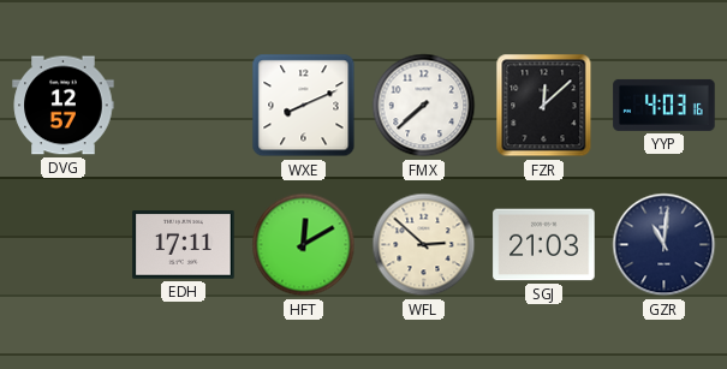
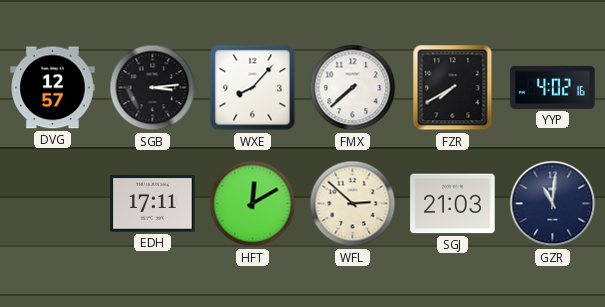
SGB: none -> 3:14 (153, 88)
WXE: 8:11 -> 8:07 (253, 88)
FZR: 12:08 -> 7:40 (453, 88)
YYP: 4:03 -> 4:02 (553, 87)
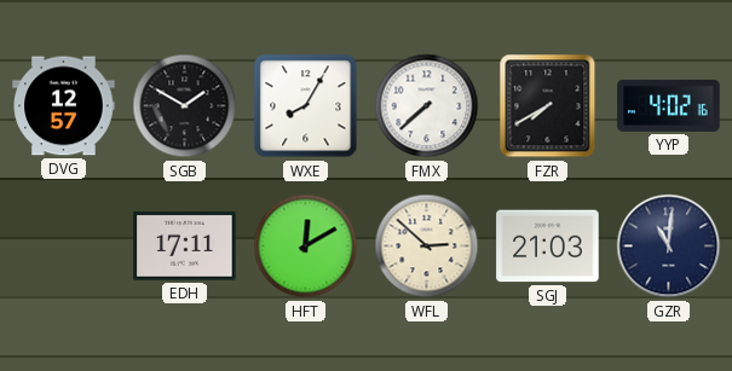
SGB: 3:14 -> 1:50 (185, 106)
WXE: 8:07 -> 8:05 (306, 106)
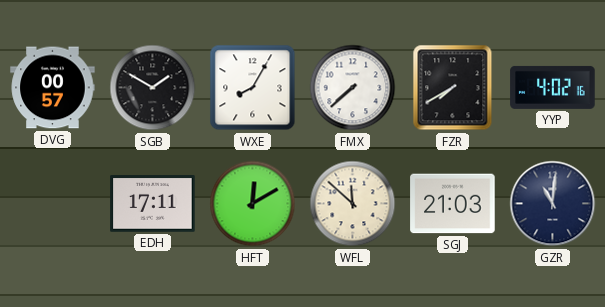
DVG: 12:57 -> 00:57 (53, 88)
WFL: 2:52 -> 11:52 (353, 204)
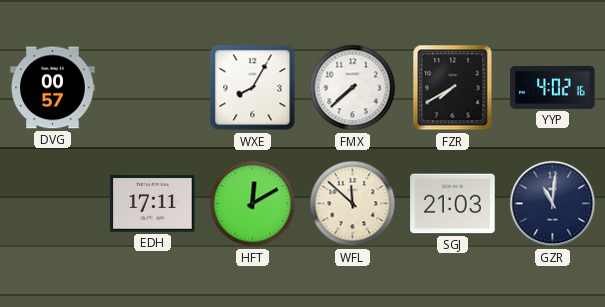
SGB: 1:50 -> none (153, 88)
